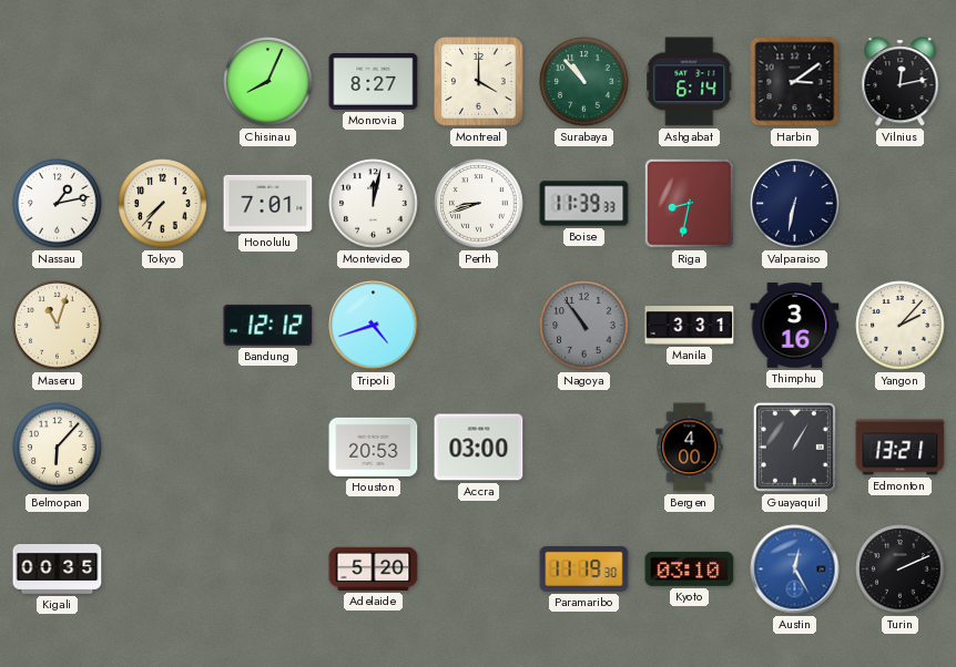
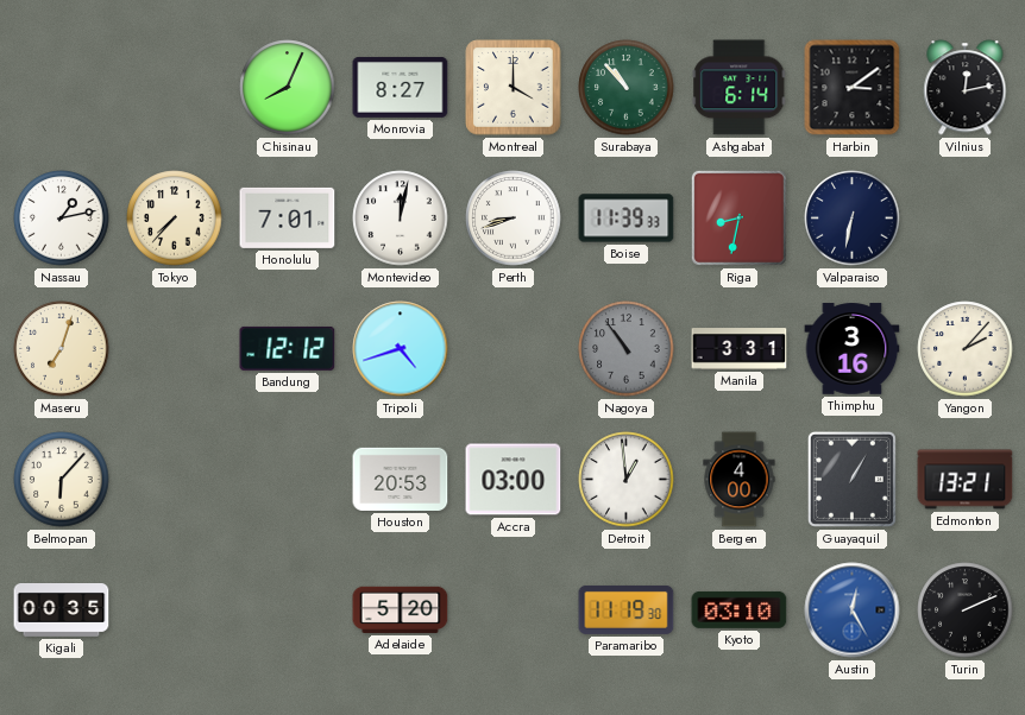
Maseru: 11:03 -> 7:03 (62, 349)
Detroit: none -> 12:59 (627, 480)
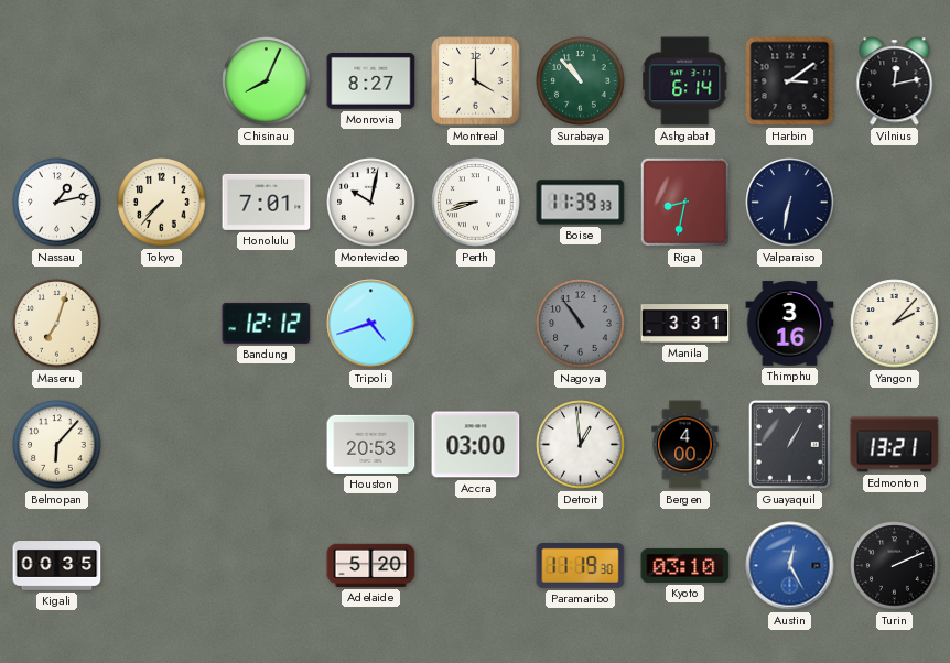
Montevideo: 12:02 -> 10:02 (371, 203)
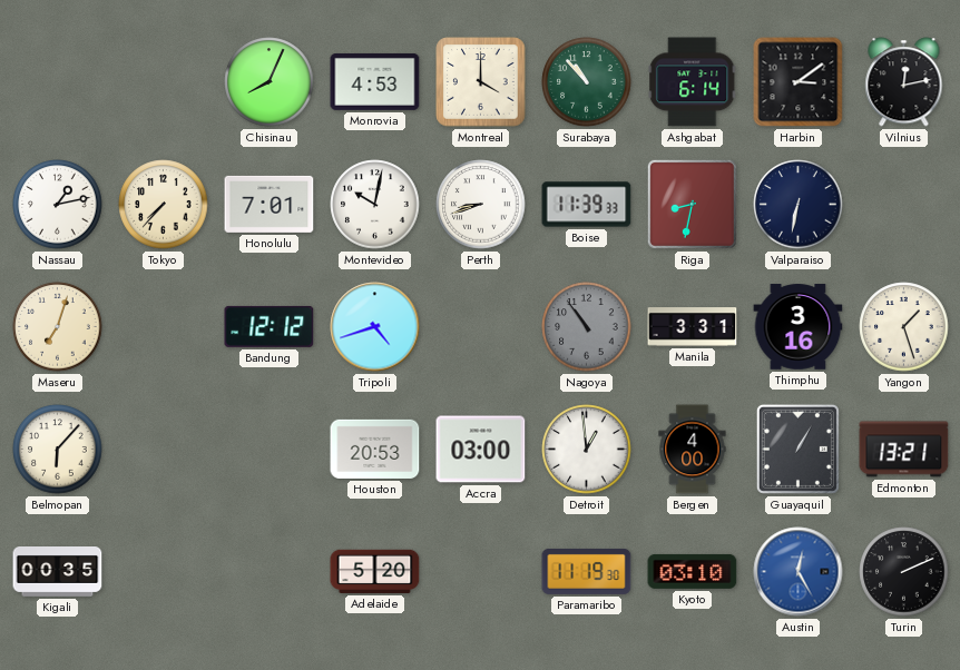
Monrovia: 8:27 -> 4:53 (375, 81)
Yangon: 2:07 -> 1:27 (904, 327)
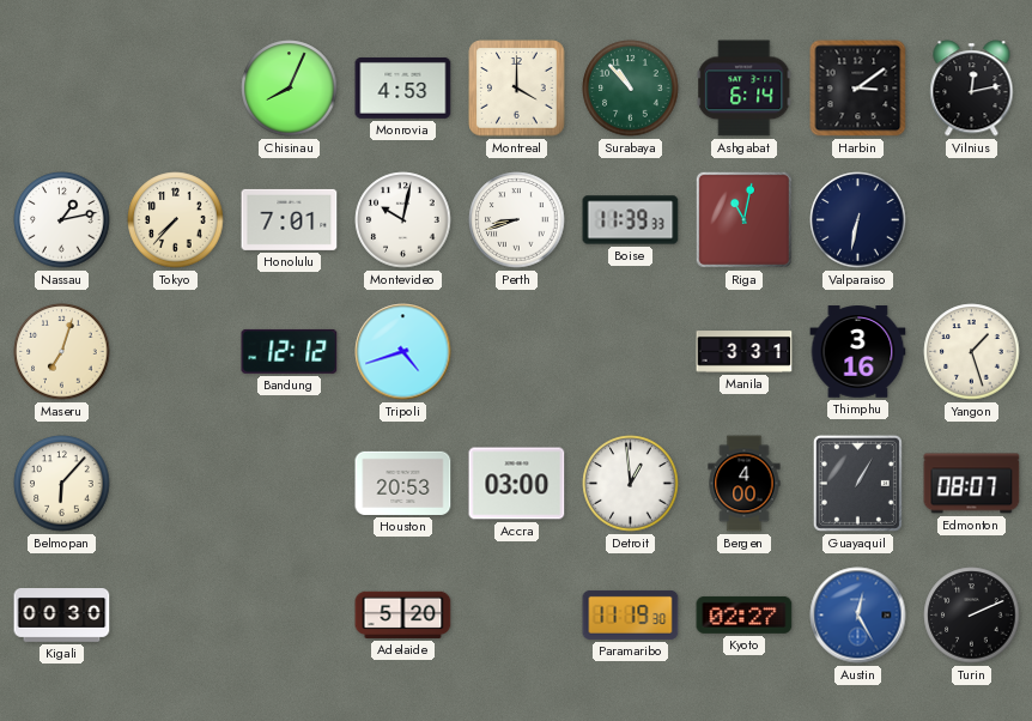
Riga: 8:32 -> 11:02 (743, 219)
Nagoya: 10:54 -> none (587, 327)
Edmonton: 13:21 -> 08:07 (972, 484)
Kigali: 00:35 -> 00:30 (62, 616)
Kyoto: 03:10 -> 02:27 (745, 614)
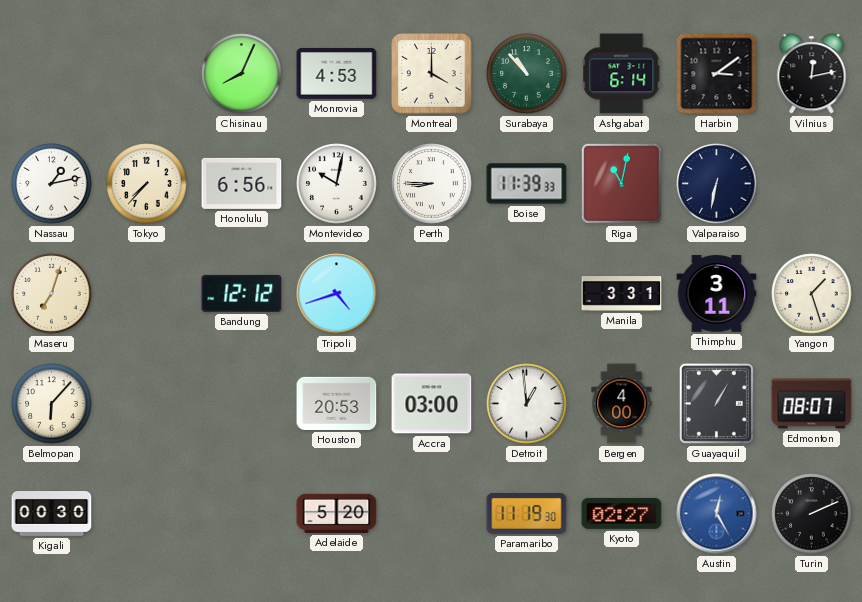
Honolulu: 7:01 -> 6:56 (242, 183)
Perth: 8:42 -> 8:45 (432, 184)
Thimphu: 3:16 -> 3:11 (717, 294)
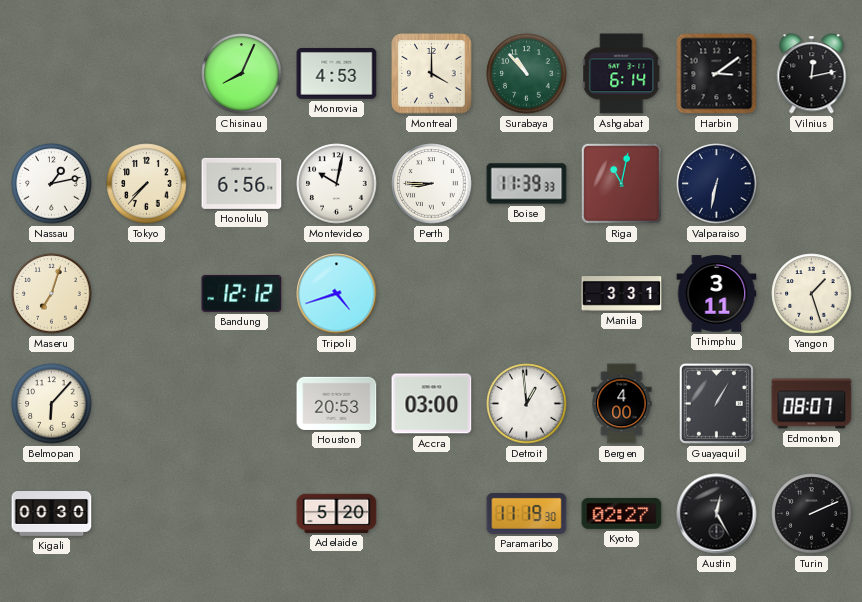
Austin dial: blue -> black (717, 514)
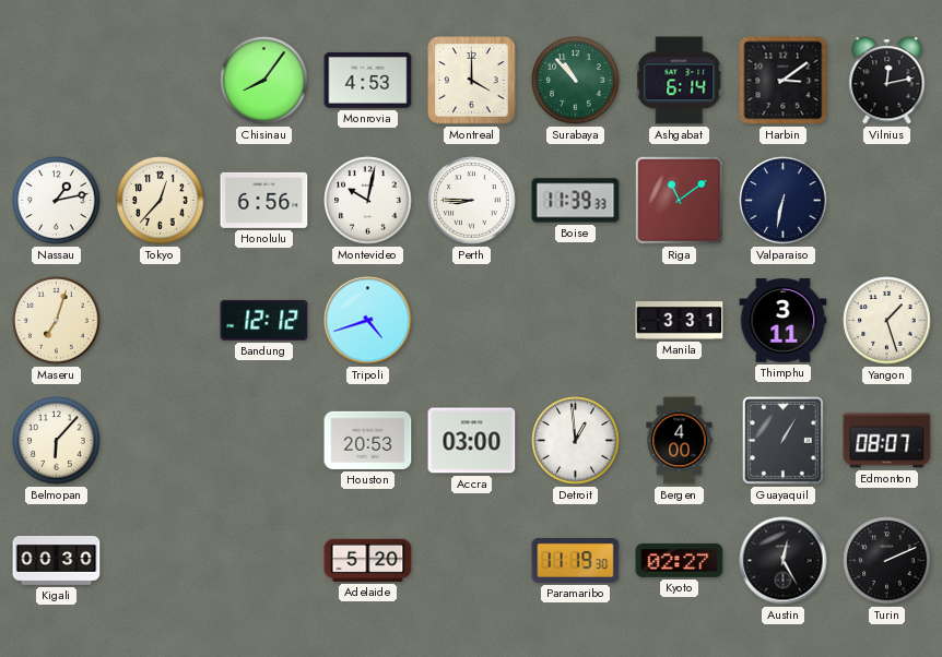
Chisinau: 8:04 -> 8:06 (264, 81)
Tokyo: 7:37 -> 12:37 (161, 201)
Riga: 11:02 -> 11:09 (679, 200)
